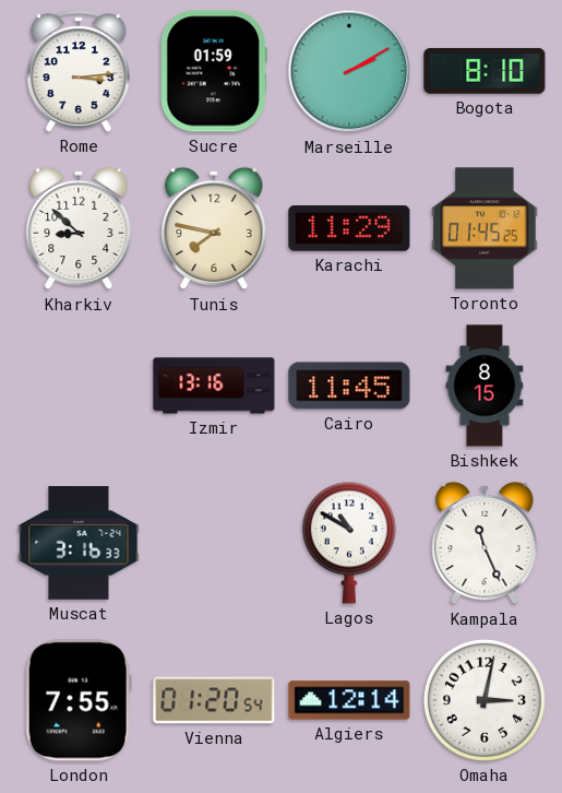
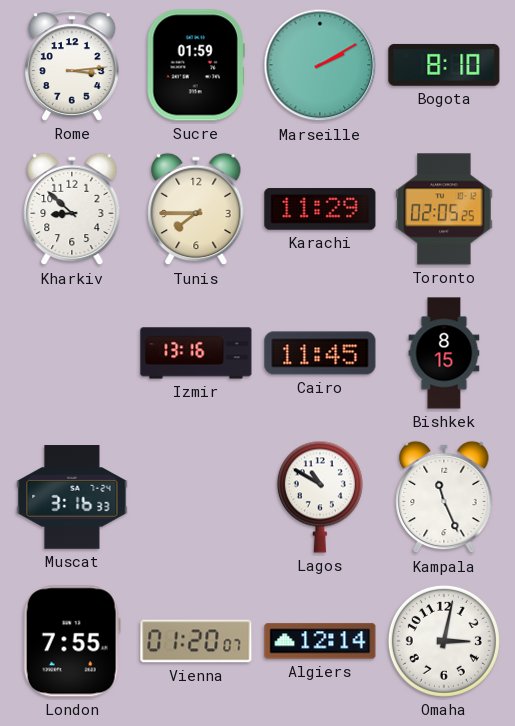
Tunis: 7:47 -> 7:45 (196, 209)
Toronto: 01:45 -> 02:05 (444, 209)
Vienna: 01:20:54 -> 01:20:07 (196, 641)
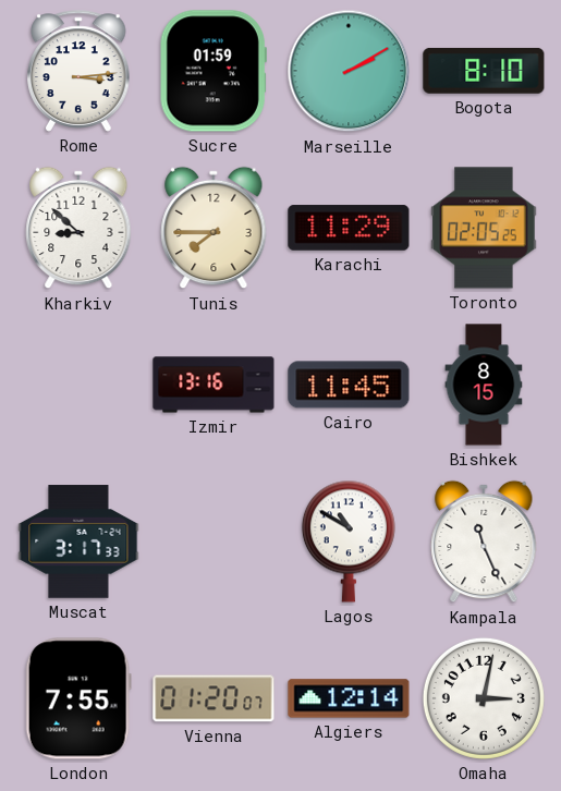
Muscat: 3:16 -> 3:17 (78, 541)
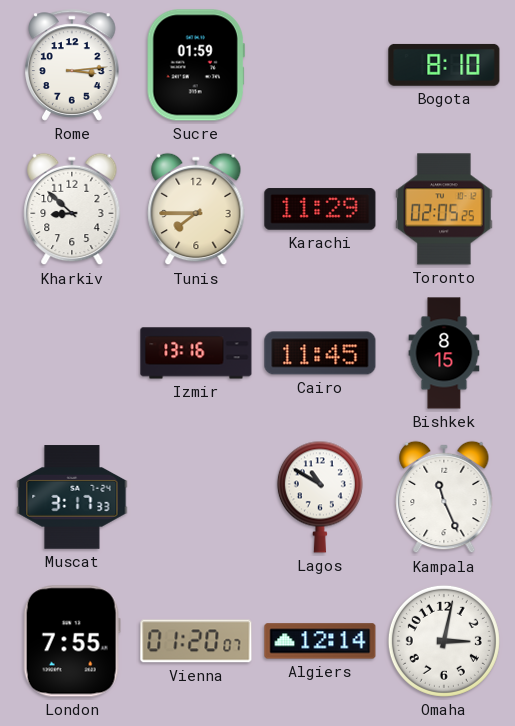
Marseille: 2:10 -> none (349, 71)
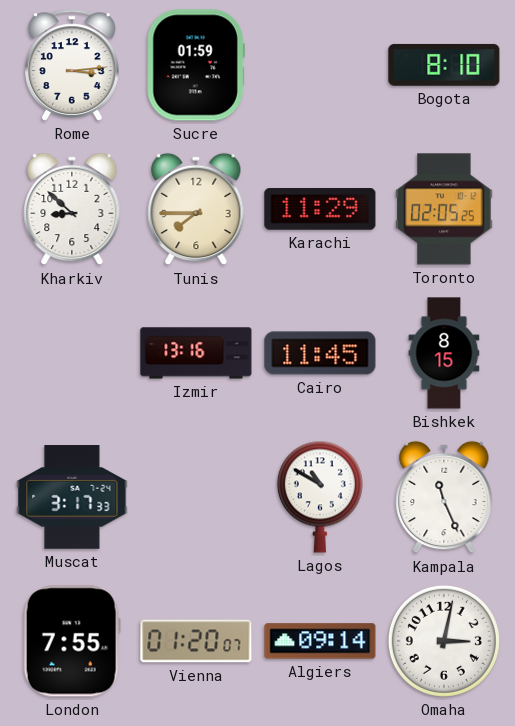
Algiers: 12:14 -> 09:14 (320, 641)
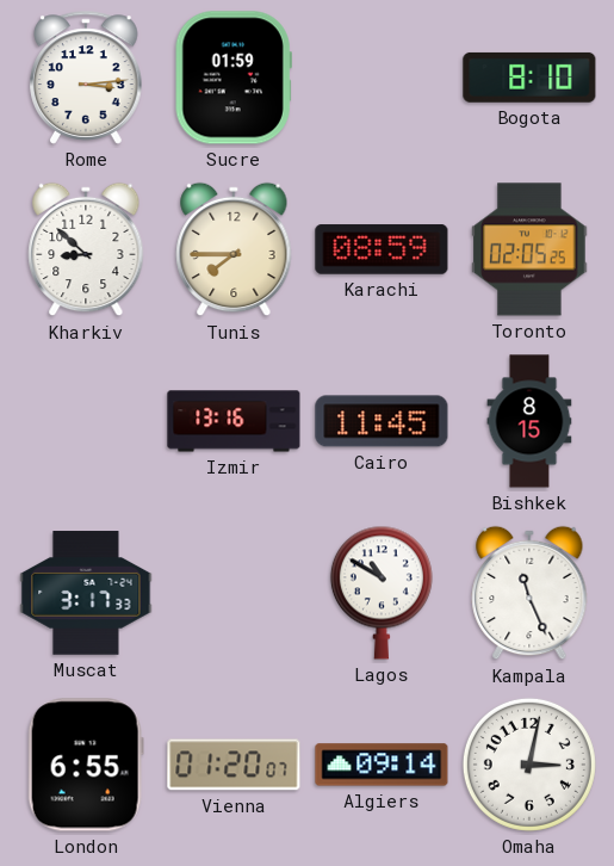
Karachi: 11:29 -> 08:59 (382, 249)
London: 7:55 -> 6:55 (86, 765)
